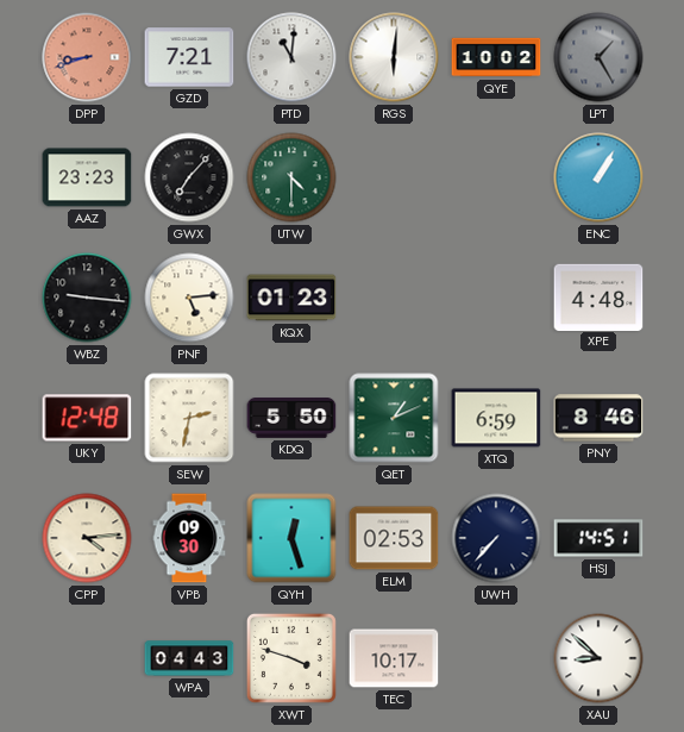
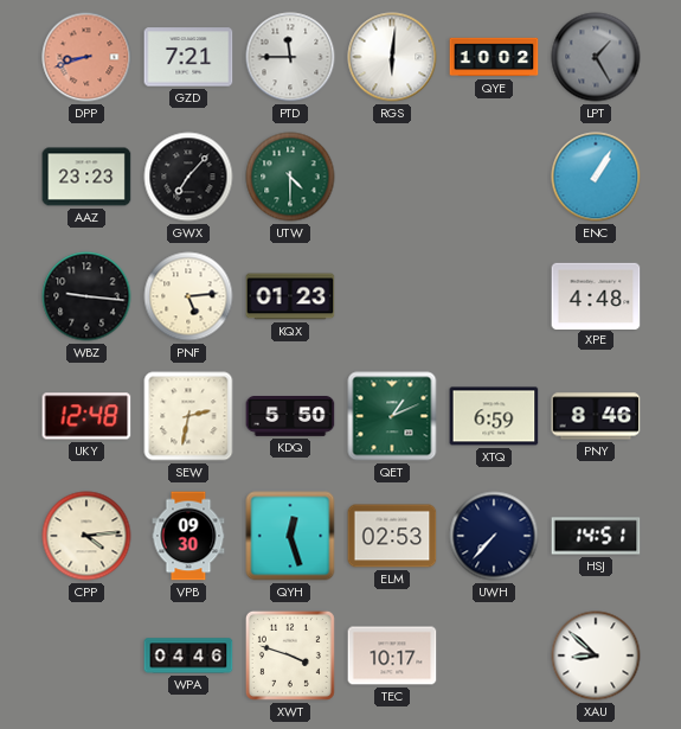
PTD: 11:01 -> 11:45 (290, 57)
WPA: 04:43 -> 04:46 (188, 656)
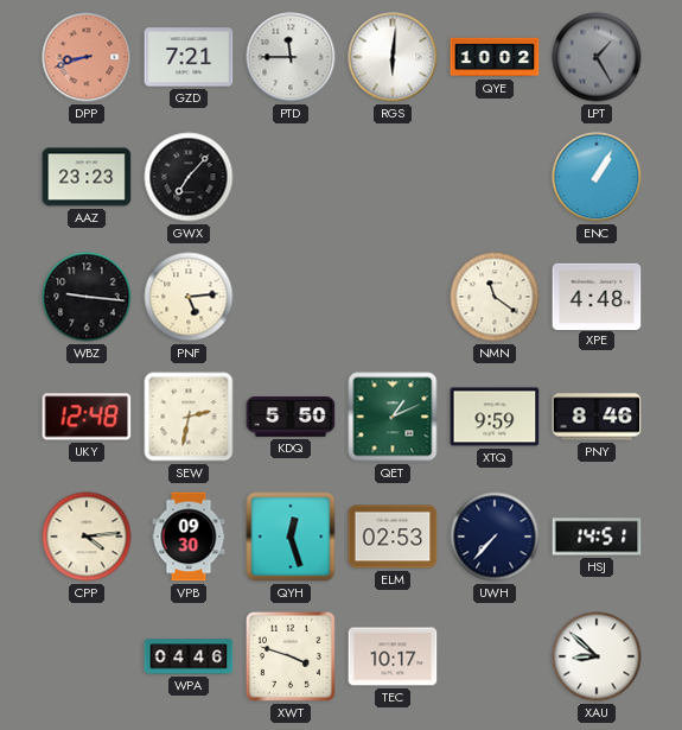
UTW: 4:30 -> none (290, 177)
KQX: 01:23 -> none (290, 296)
NMN: none -> 11:21 (495, 297)
XTQ: 6:59 -> 9:59 (495, 417)
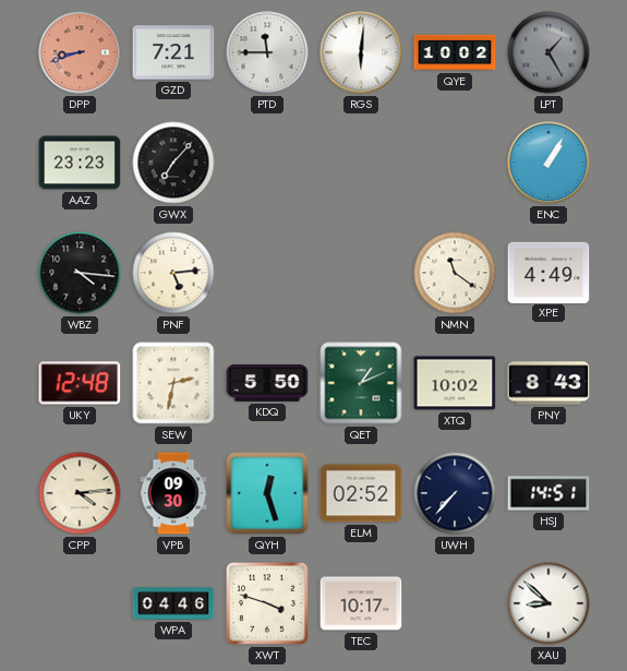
WBZ: 9:16 -> 4:16 (80, 273)
XPE: 4:48 -> 4:49 (548, 272)
XTQ: 9:59 -> 10:02 (455, 383)
PNY: 8:46 -> 8:43 (548, 383)
ELM: 02:53 -> 02:52 (361, 493)
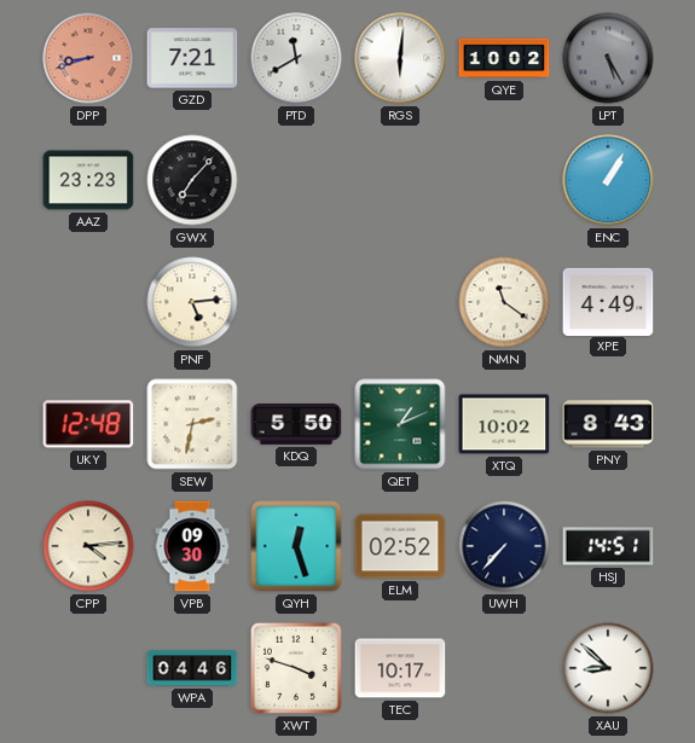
PTD: 11:45 -> 11:40 (296, 58)
LPT: 1:25 -> 5:25 (608, 58)
WBZ: 4:16 -> none (80, 273)
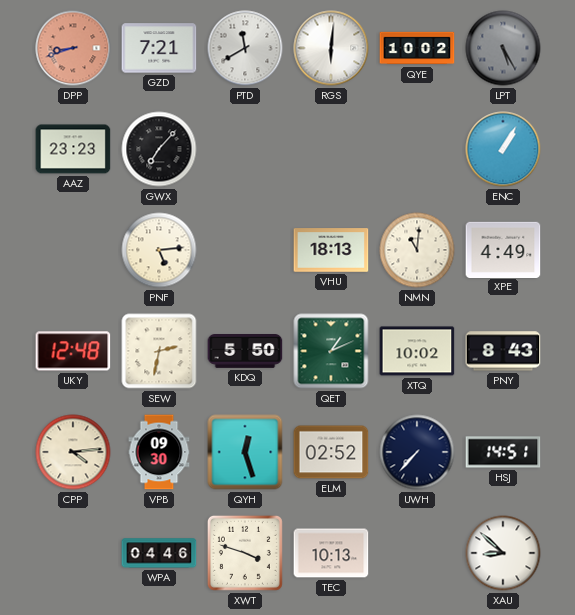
VHU: none -> 18:13 (331, 250)
NMN: 11:21 -> 11:01 (417, 250)
TEC: 10:17 -> 10:13 (331, 553)
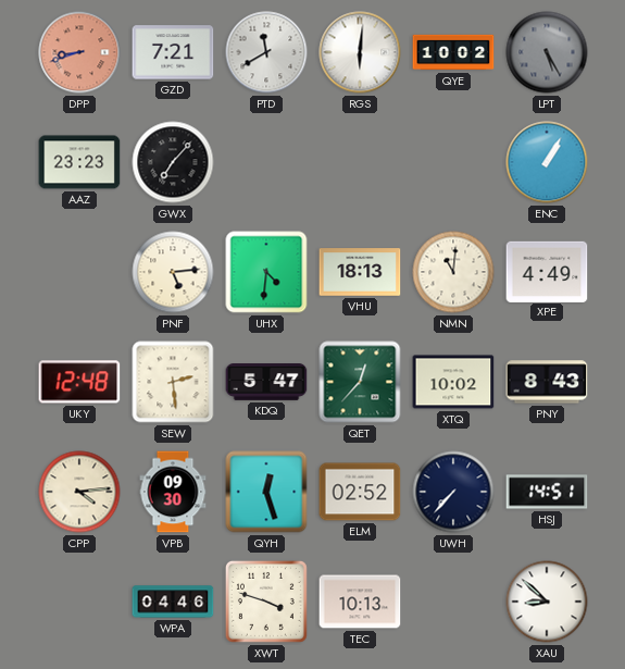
UHX: none -> 4:31 (266, 272)
SEW: 2:32 -> 2:29 (173, 382)
KDQ: 5:50 -> 5:47 (266, 383)
QET: 1:11 -> 12:37 (360, 382)
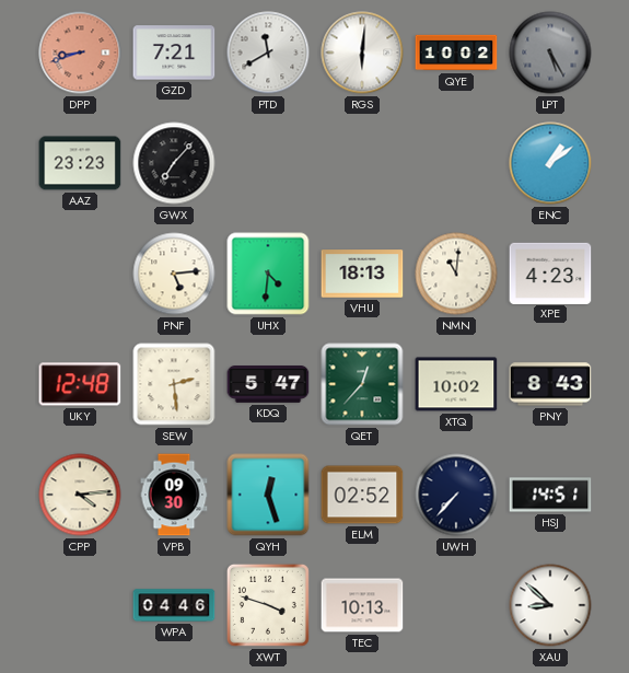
ENC: 1:05 -> 1:09 (550, 163)
XPE: 4:49 -> 4:23 (550, 272)
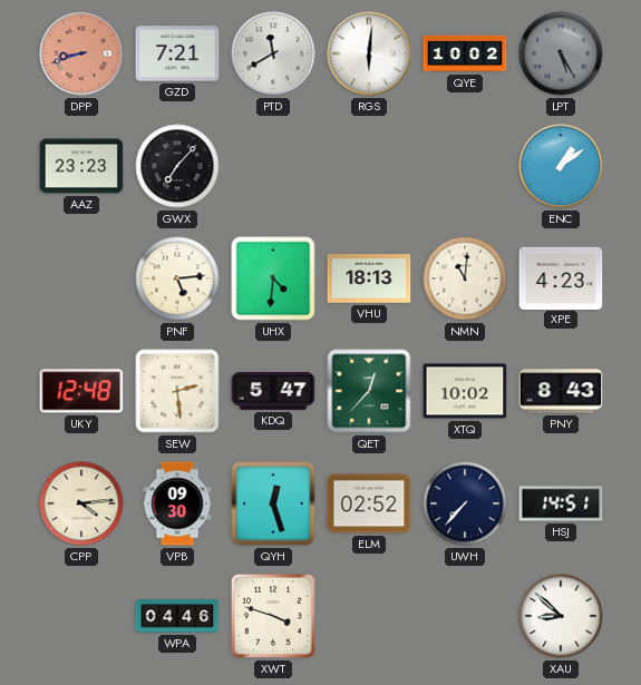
TEC: 10:13 -> none (362, 605)
